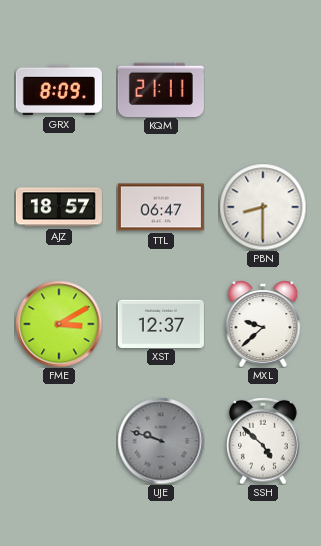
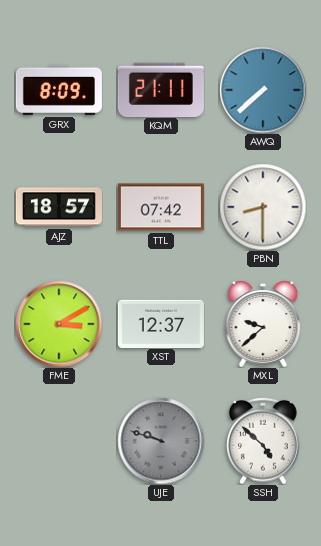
AWQ: none -> 7:38 (263, 90)
TTL: 06:47 -> 07:42 (161, 207)
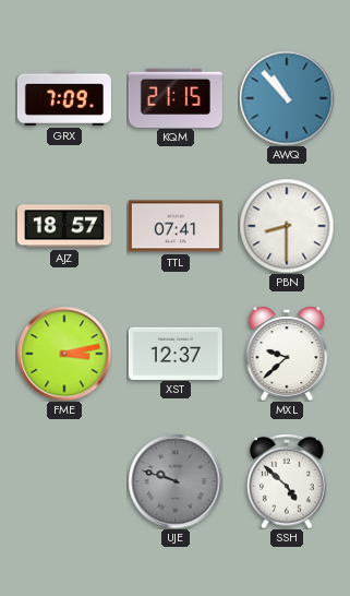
GRX: 8:09 -> 7:09 (64, 98)
KQM: 21:11 -> 21:15 (176, 97)
AWQ: 7:38 -> 10:53 (287, 98)
TTL: 07:42 -> 07:41 (176, 226)
FME: 3:10 -> 3:13 (64, 354)
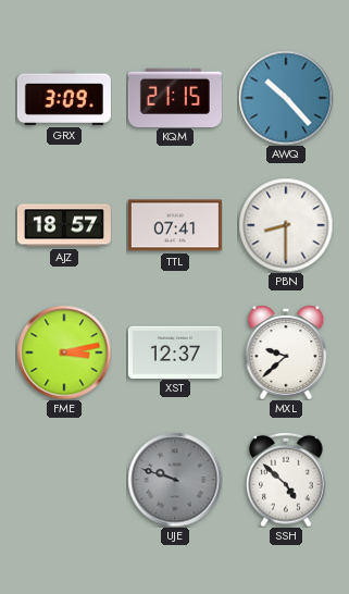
GRX: 7:09 -> 3:09 (64, 98)
AWQ: 10:53 -> 10:23 (286, 98)
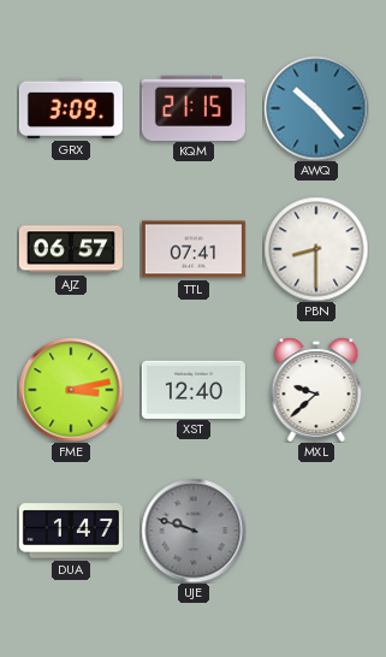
AJZ: 18:57 -> 06:57 (71, 249)
XST: 12:37 -> 12:40 (194, 389)
DUA: none -> 1:47 (71, 531)
SSH: 4:52 -> none (286, 480)
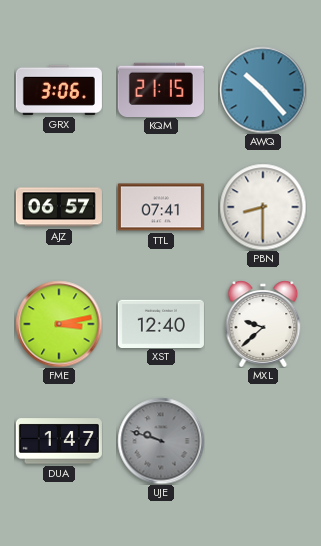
GRX: 3:09 -> 3:06 (59, 90)
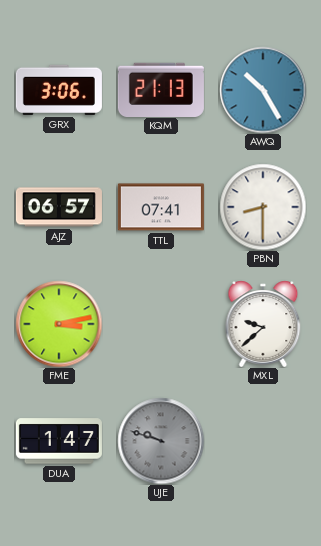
KQM: 21:15 -> 21:13 (161, 89)
AWQ: 10:23 -> 10:25 (263, 90)
XST: 12:40 -> none (161, 323)
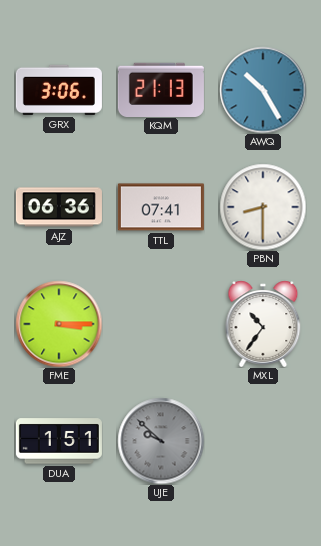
AJZ: 06:57 -> 06:36 (59, 207)
FME: 3:13 -> 3:15 (59, 324)
MXL: 9:38 -> 10:36 (263, 324)
DUA: 1:47 -> 1:51 (59, 441)
UJE: 9:48 -> 9:52 (161, 441)
